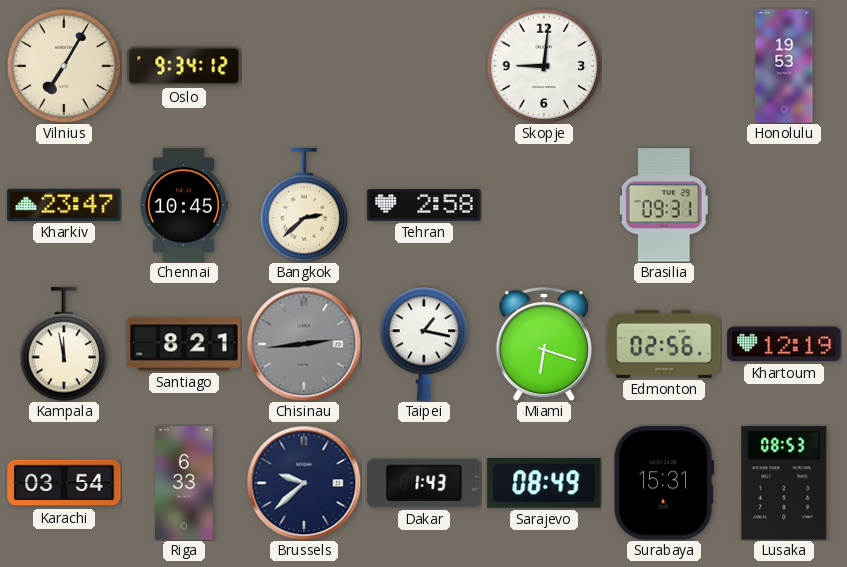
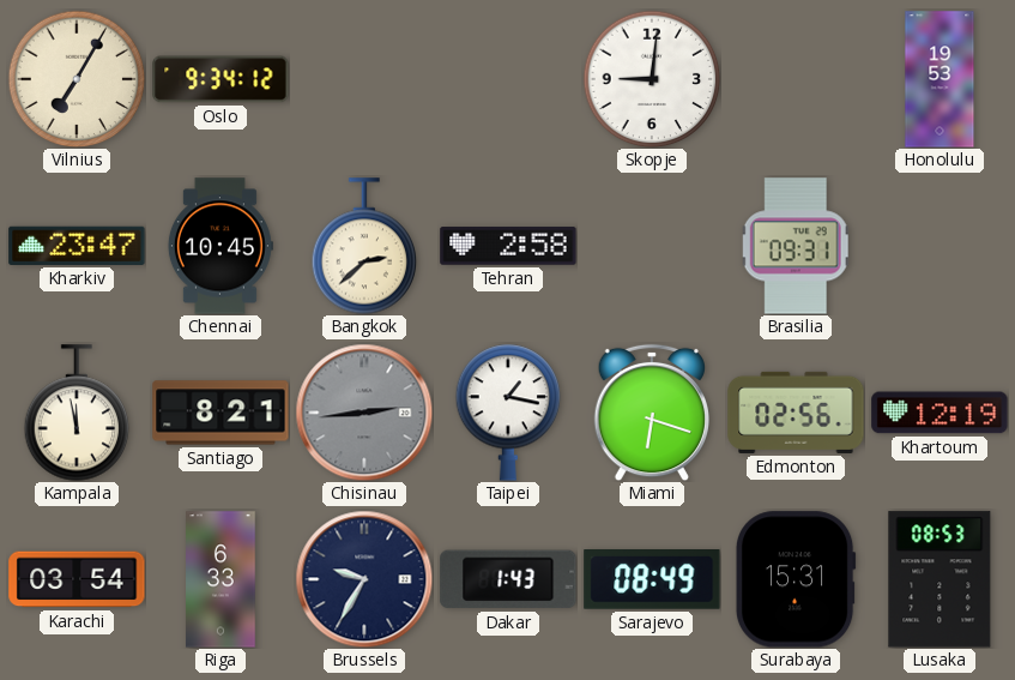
Brussels: 9:38 -> 9:35 (364, 579)
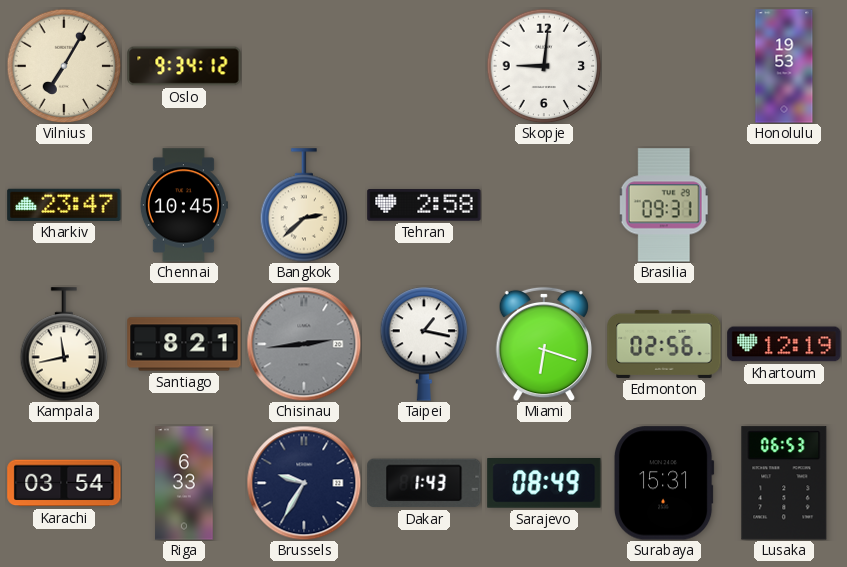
Kampala: 11:58 -> 11:43 (64, 344)
Lusaka: 08:53 -> 06:53 (784, 483)
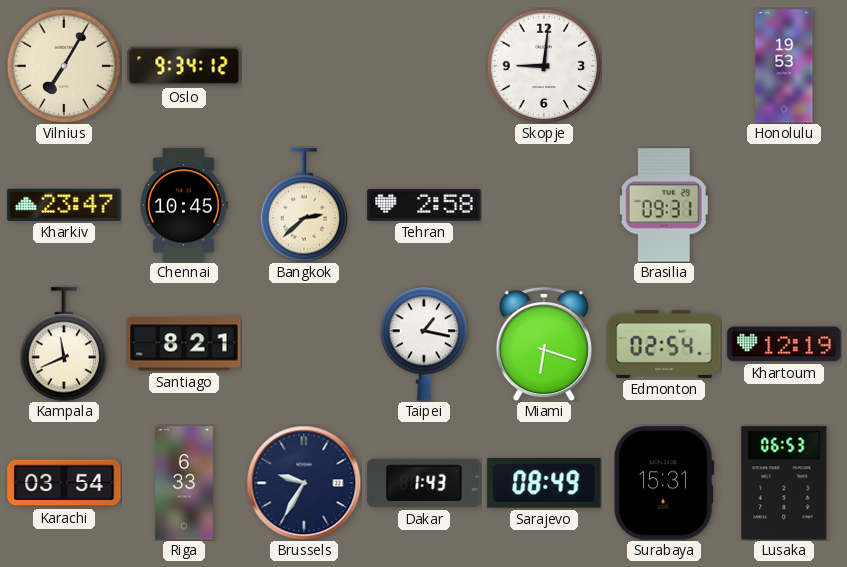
Kampala: 11:43 -> 11:41 (64, 344)
Chisinau: 2:44 -> none (304, 344)
Edmonton: 02:56 -> 02:54 (664, 344)
